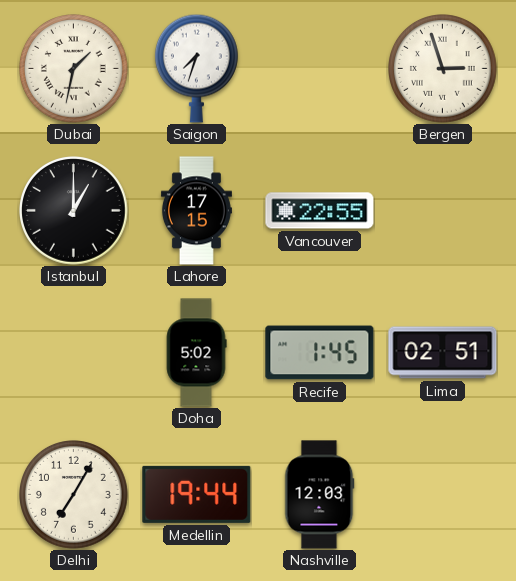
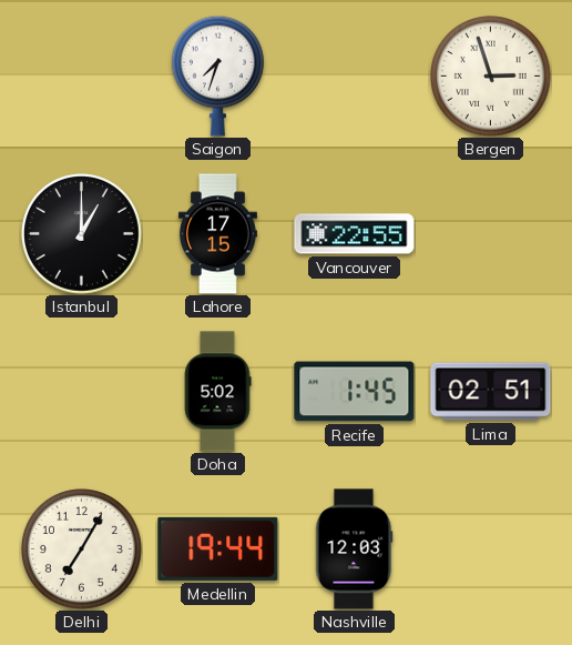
Dubai: 1:32 -> none (74, 69)
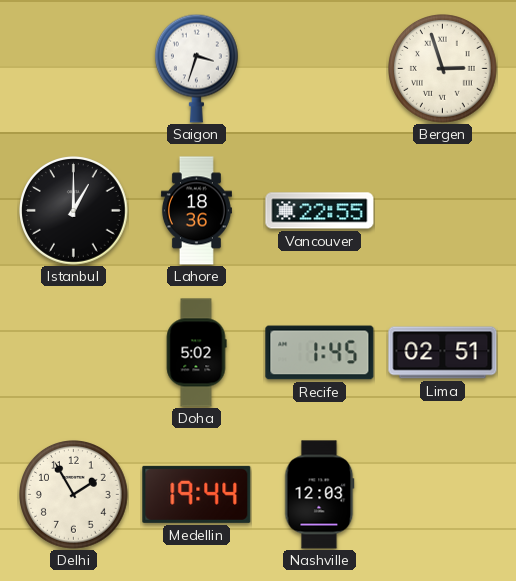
Saigon: 7:33 -> 3:33 (196, 68)
Lahore: 17:15 -> 18:36 (196, 211)
Delhi: 7:05 -> 1:55 (74, 495)
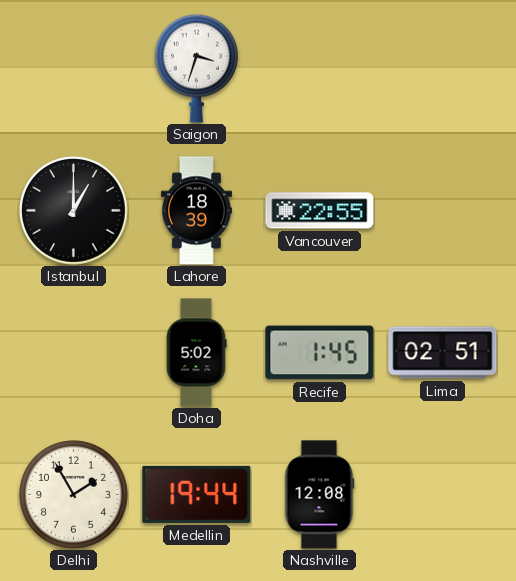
Bergen: 2:57 -> none (443, 69)
Lahore: 18:36 -> 18:39 (196, 211)
Nashville: 12:03 -> 12:08 (320, 495)
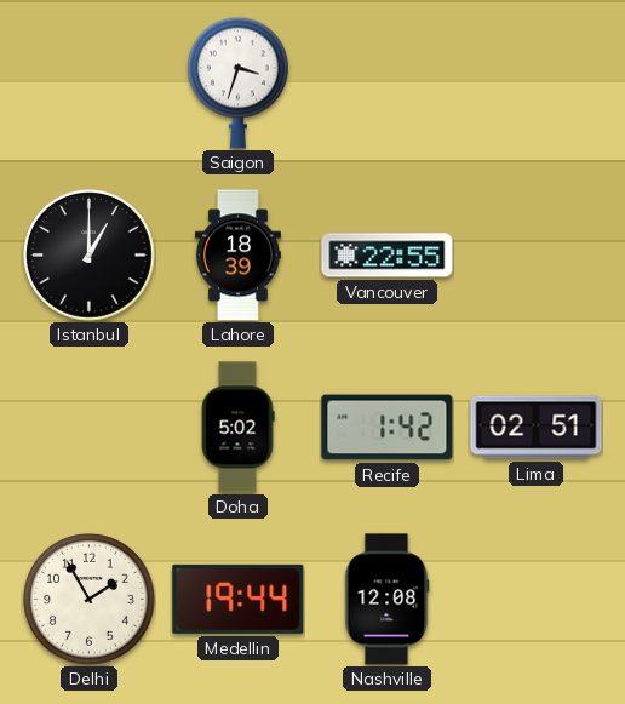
Recife: 1:45 -> 1:42 (388, 428)
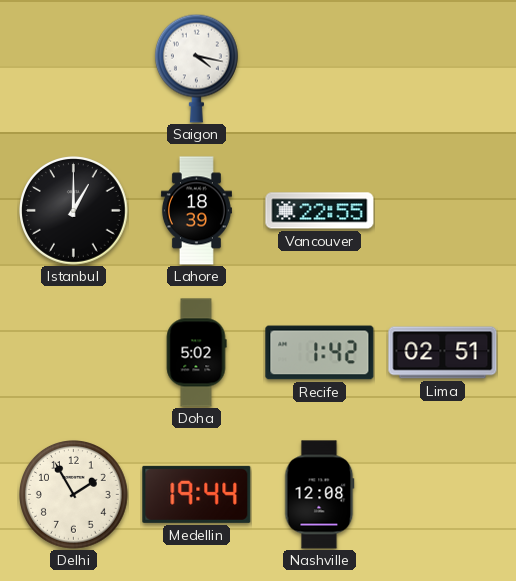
Saigon: 3:33 -> 4:17 (196, 68)
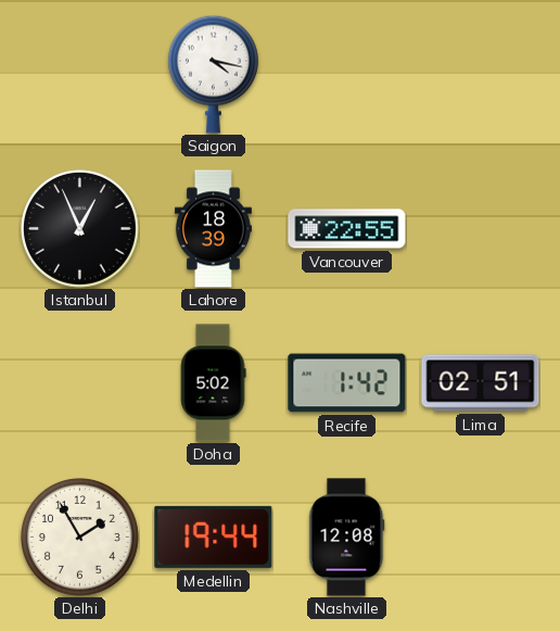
Istanbul: 1:00 -> 12:56 (80, 229)
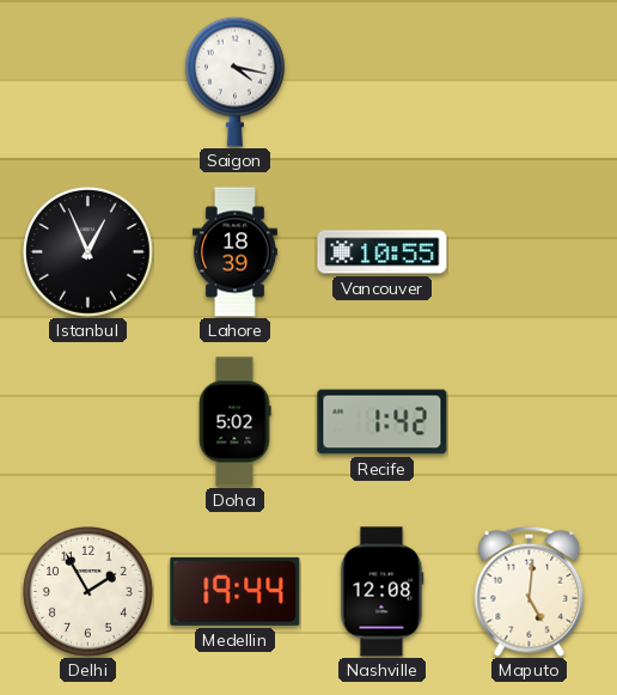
Vancouver: 22:55 -> 10:55 (383, 252)
Lima: 02:51 -> none (481, 383)
Maputo: none -> 5:01 (530, 591)
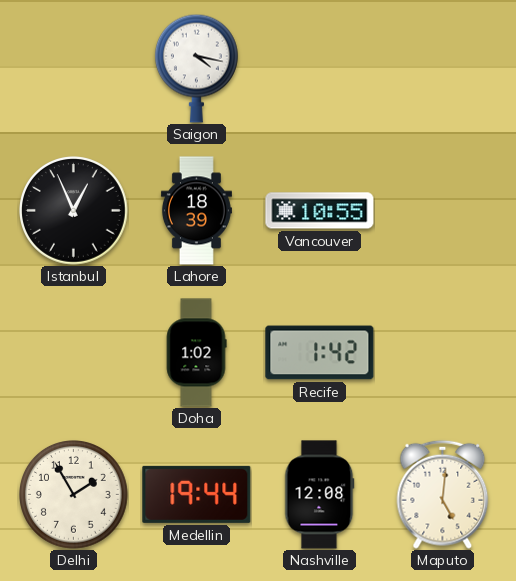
Doha: 5:02 -> 1:02 (196, 353)
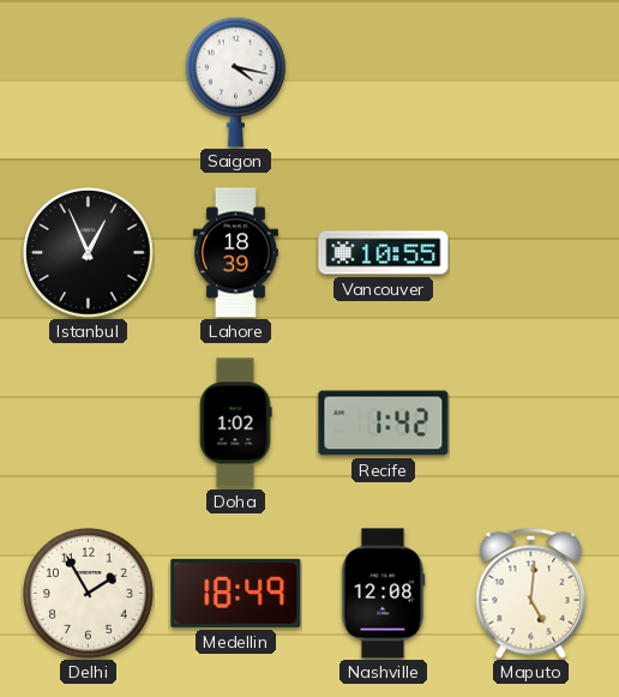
Medellin: 19:44 -> 18:49 (236, 593)
